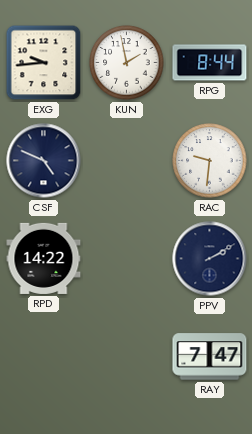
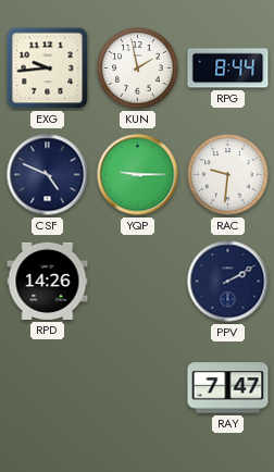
YQP: none -> 9:15 (138, 175)
RPD: 14:22 -> 14:26 (48, 281)
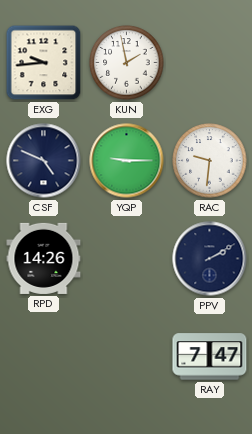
RPG: 8:44 -> none (228, 69)
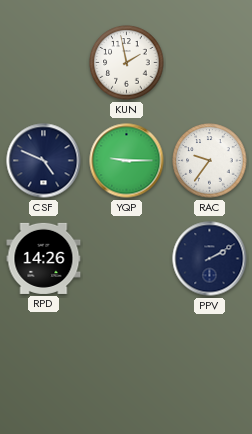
EXG: 9:44 -> none (44, 63)
RAC: 9:31 -> 9:36 (210, 161)
RAY: 7:47 -> none (210, 357)
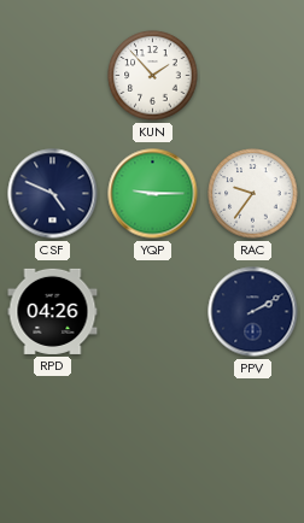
KUN: 1:58 -> 1:53 (153, 76)
RPD: 14:26 -> 04:26 (53, 311)
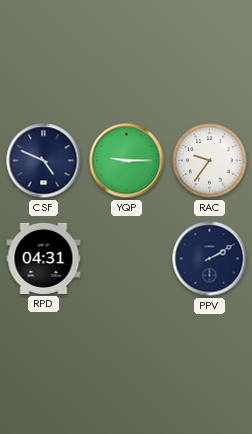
KUN: 1:53 -> none (153, 76)
RPD: 04:26 -> 04:31 (44, 258)
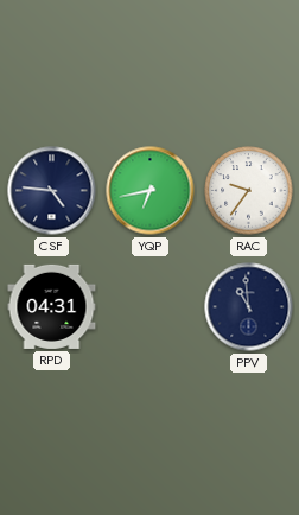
CSF: 4:49 -> 4:46 (52, 191)
YQP: 9:15 -> 6:43 (151, 191)
PPV: 2:10 -> 10:59 (249, 307)
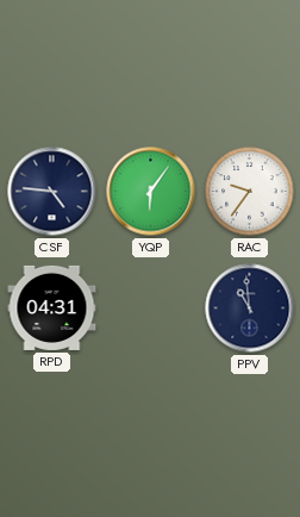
YQP: 6:43 -> 6:06 (151, 192)
